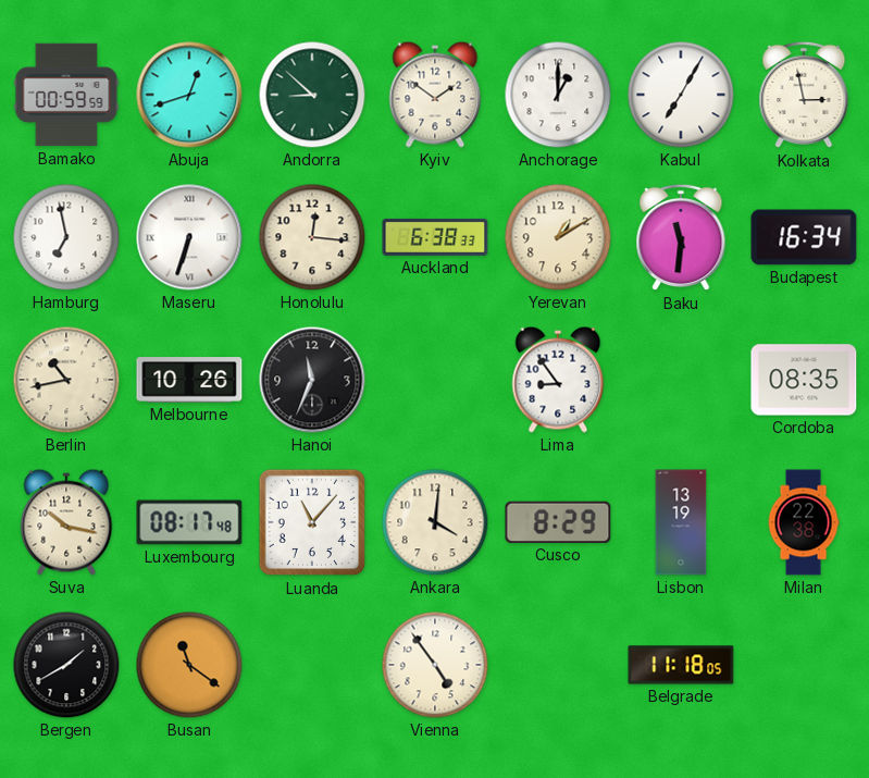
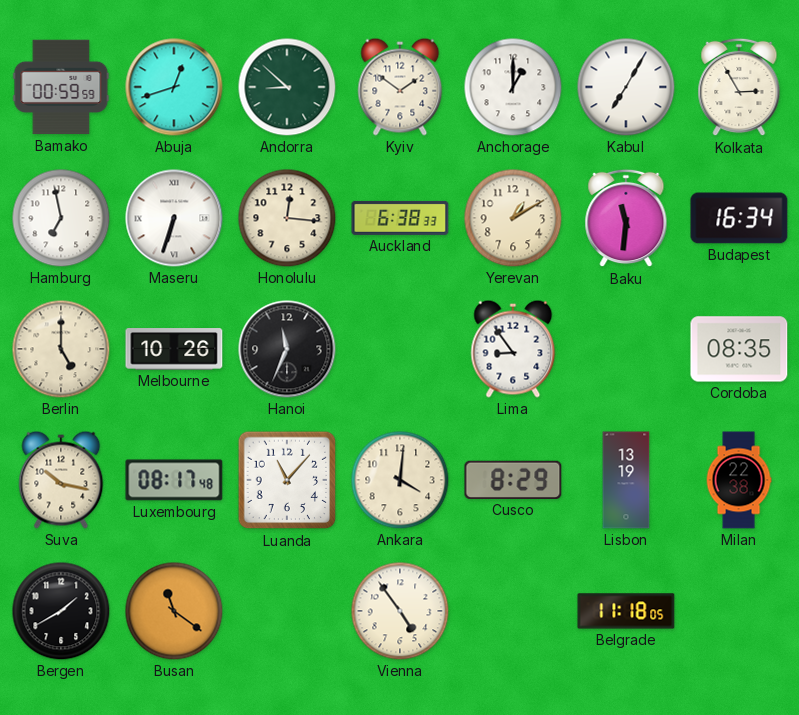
Kolkata: 2:58 -> 2:55 (739, 87)
Berlin: 10:43 -> 5:00 (61, 349)
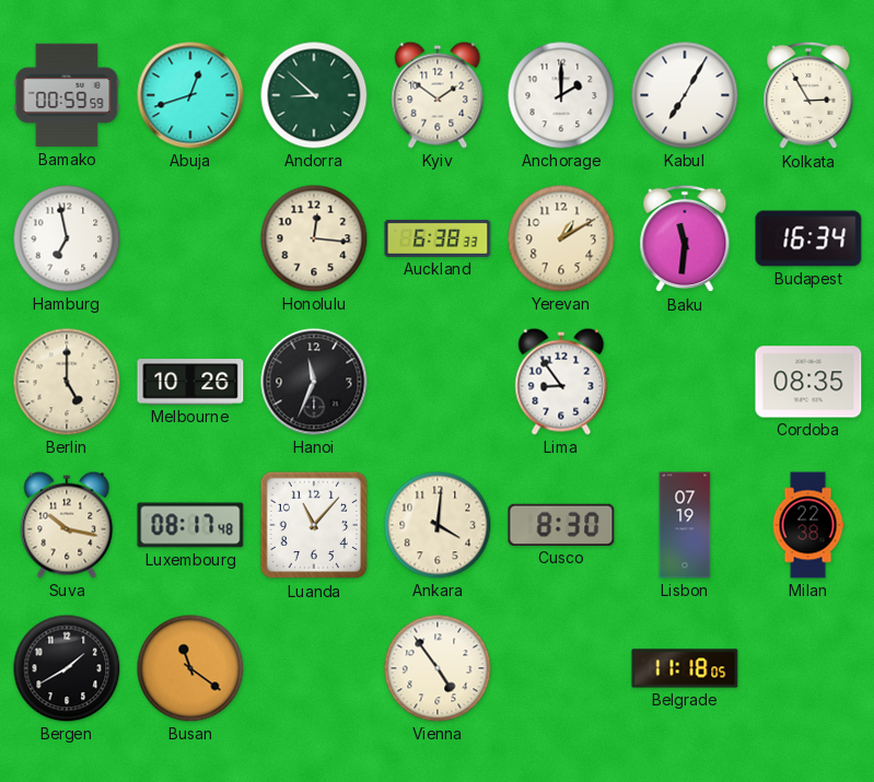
Anchorage: 1:00 -> 2:00 (561, 95)
Maseru: 6:33 -> none (174, 218)
Cusco: 8:29 -> 8:30 (561, 525)
Lisbon: 13:19 -> 07:19 (685, 525)
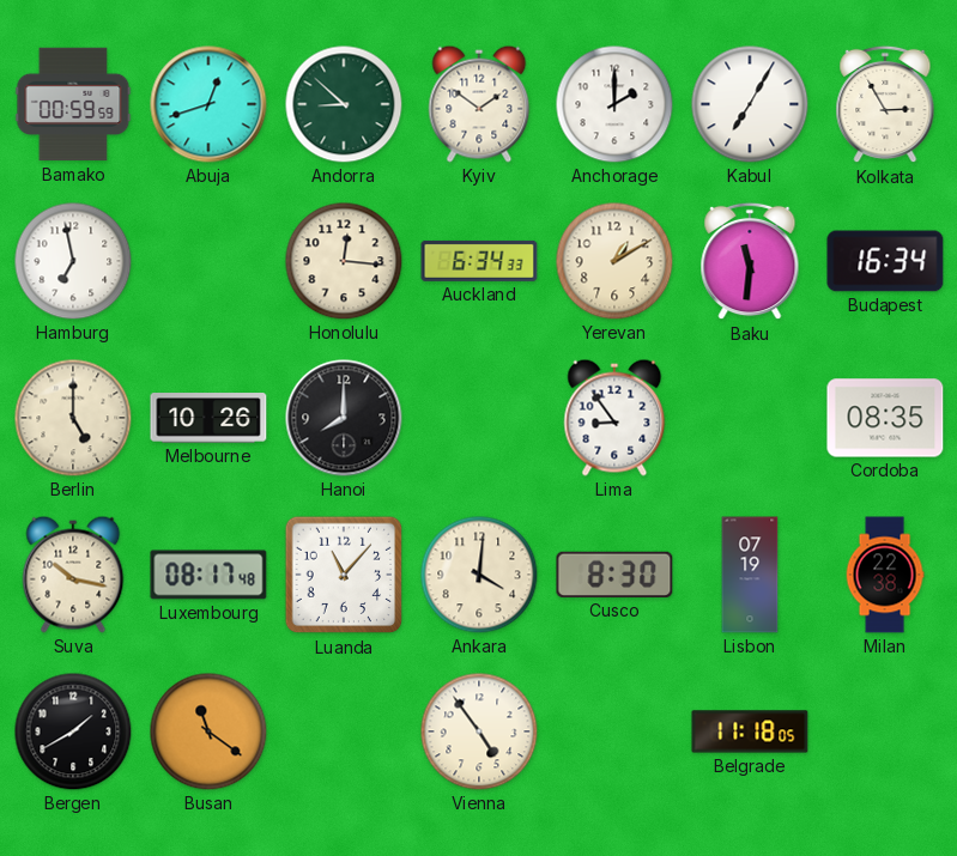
Auckland: 6:38 -> 6:34 (479, 261)
Hanoi: 11:34 -> 8:00 (344, 418)
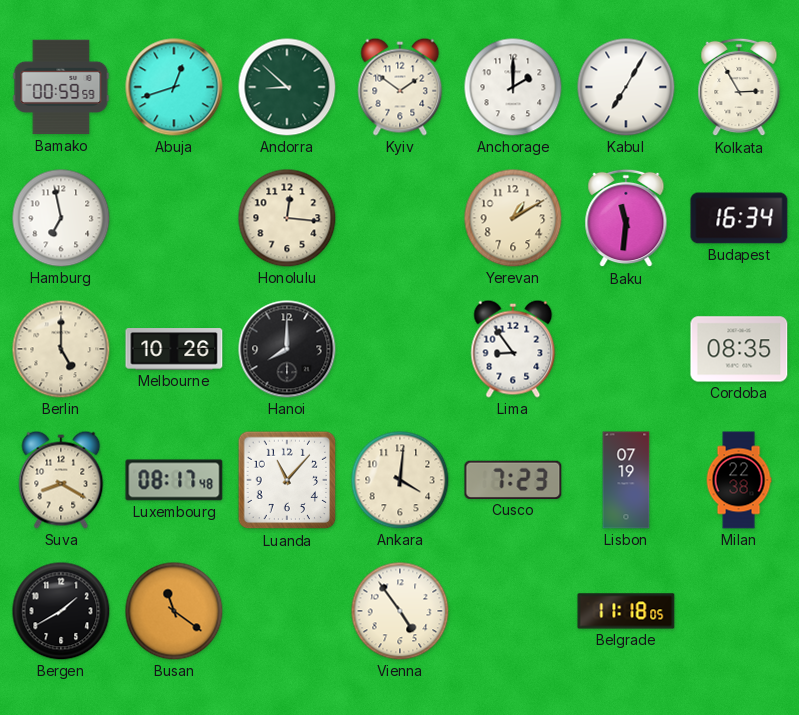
Auckland: 6:34 -> none (479, 261)
Suva: 10:17 -> 8:20 (61, 480)
Cusco: 8:30 -> 7:23 (513, 480)
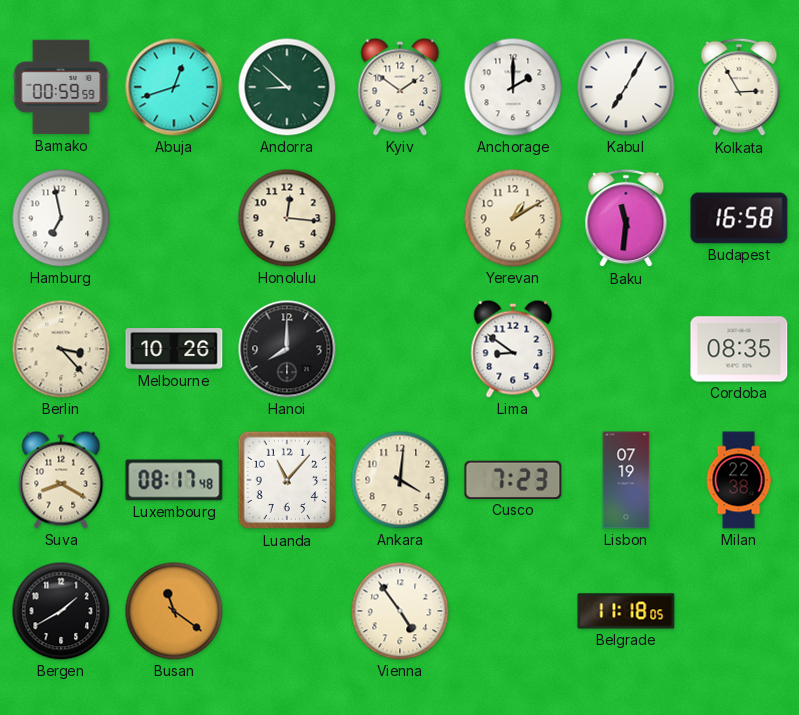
Budapest: 16:34 -> 16:58 (739, 218)
Berlin: 5:00 -> 3:23 (61, 349)
Lima: 8:54 -> 8:51 (513, 349)
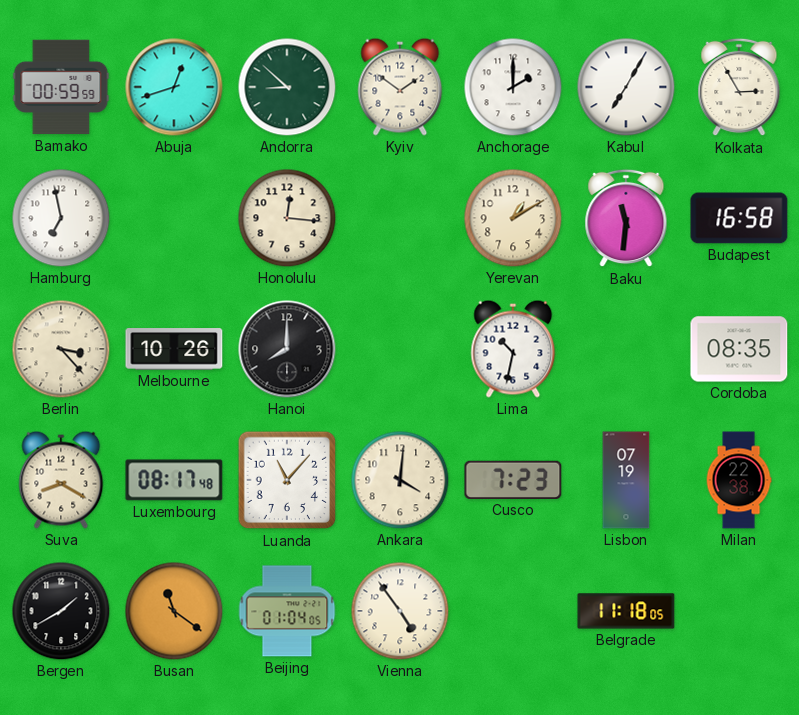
Lima: 8:51 -> 10:32 (513, 349)
Beijing: none -> 01:04 (287, 611)
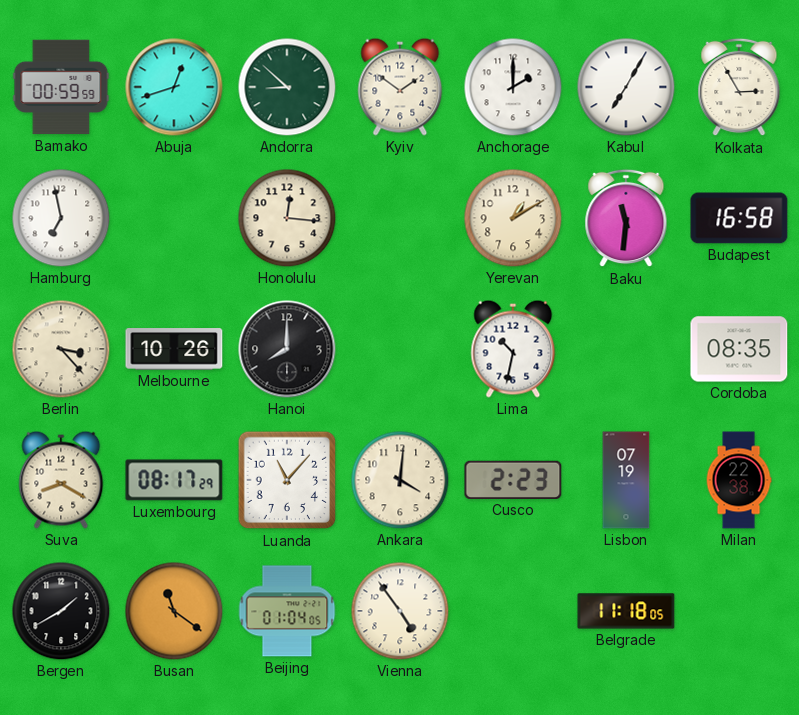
Luxembourg: 08:17:48 -> 08:17:29 (174, 480)
Cusco: 7:23 -> 2:23 (513, 480)
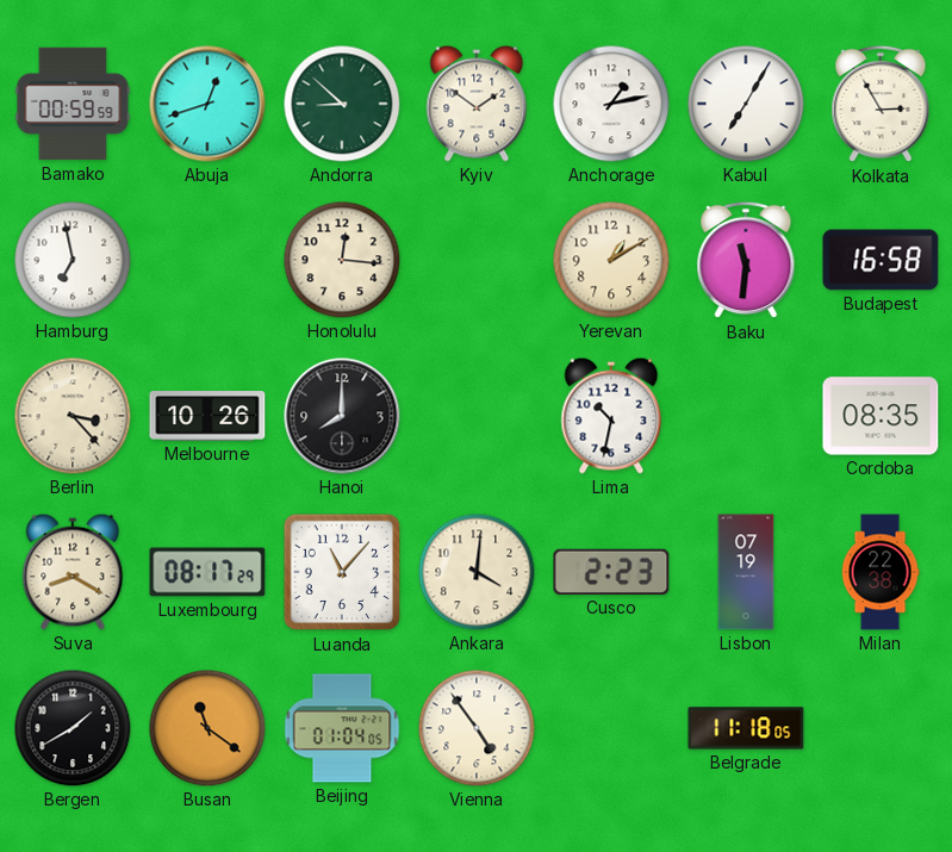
Anchorage: 2:00 -> 1:13 (611, 104)
